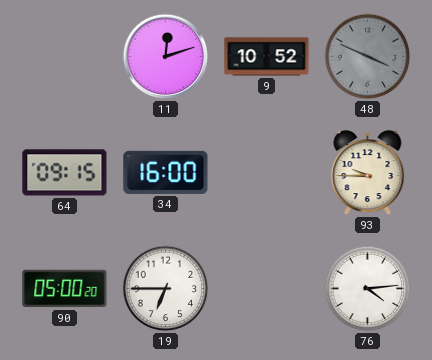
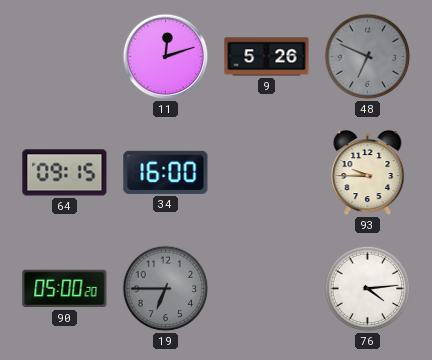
9: 10:52 -> 5:26 (267, 57)
48: 3:49 -> 6:49 (368, 57)
19 dial: white -> grey (166, 289)
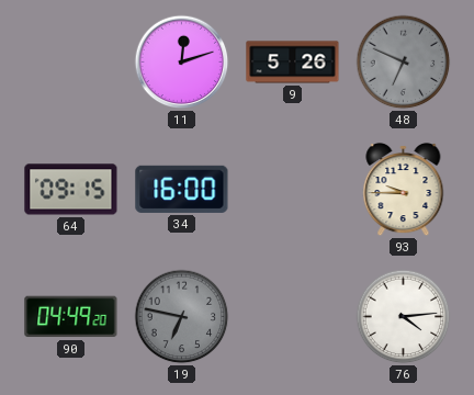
90: 05:00 -> 04:49 (71, 317)
19: 6:45 -> 6:47 (182, 317)
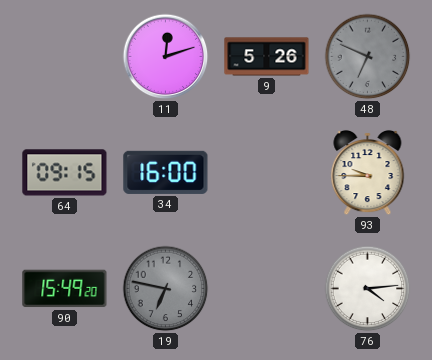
90: 04:49 -> 15:49 (65, 289)
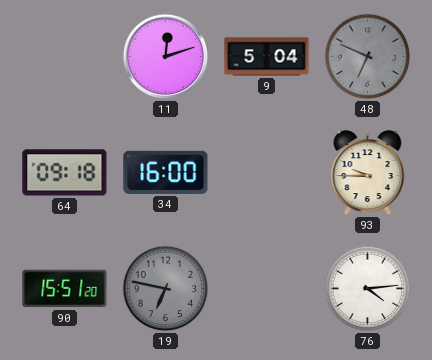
9: 5:26 -> 5:04 (267, 57)
64: 09:15 -> 09:18 (65, 173)
90: 15:49 -> 15:51 (65, 289)
